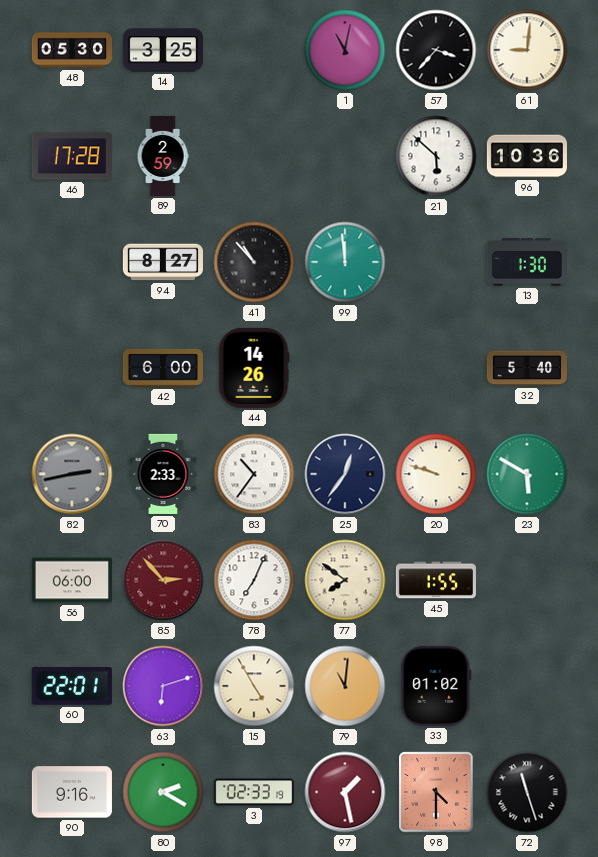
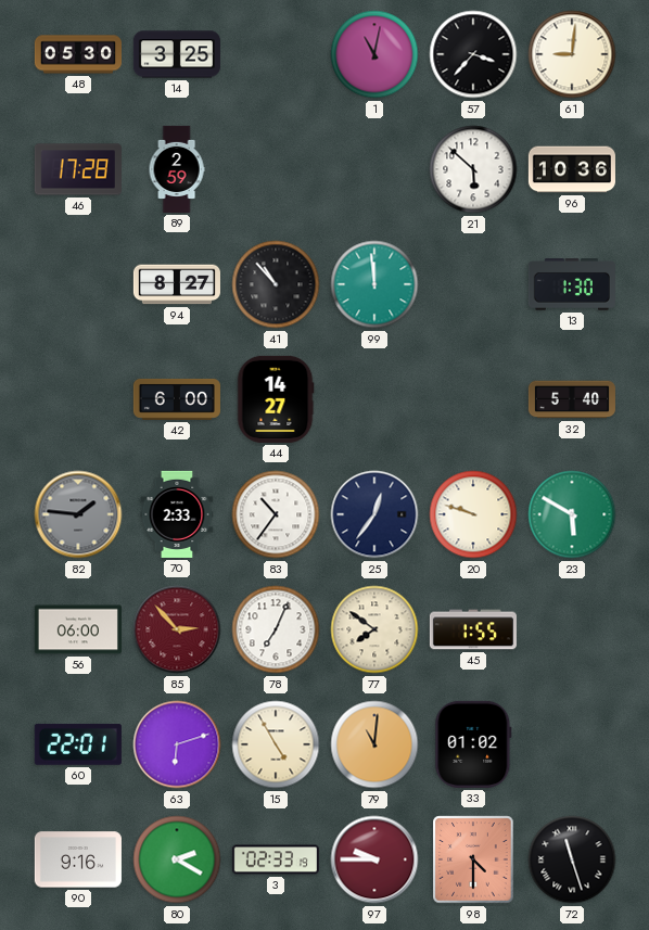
44: 14:26 -> 14:27 (276, 399)
82: 2:43 -> 1:46 (78, 514)
97: 1:28 -> 9:45 (374, 859)
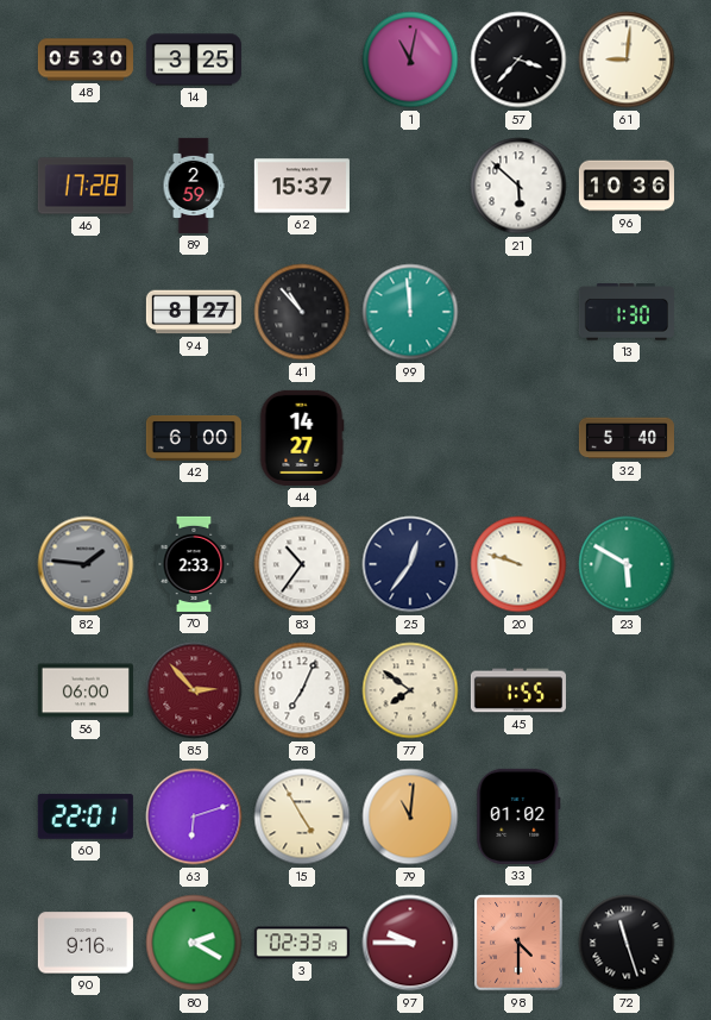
62: none -> 15:37 (302, 186)
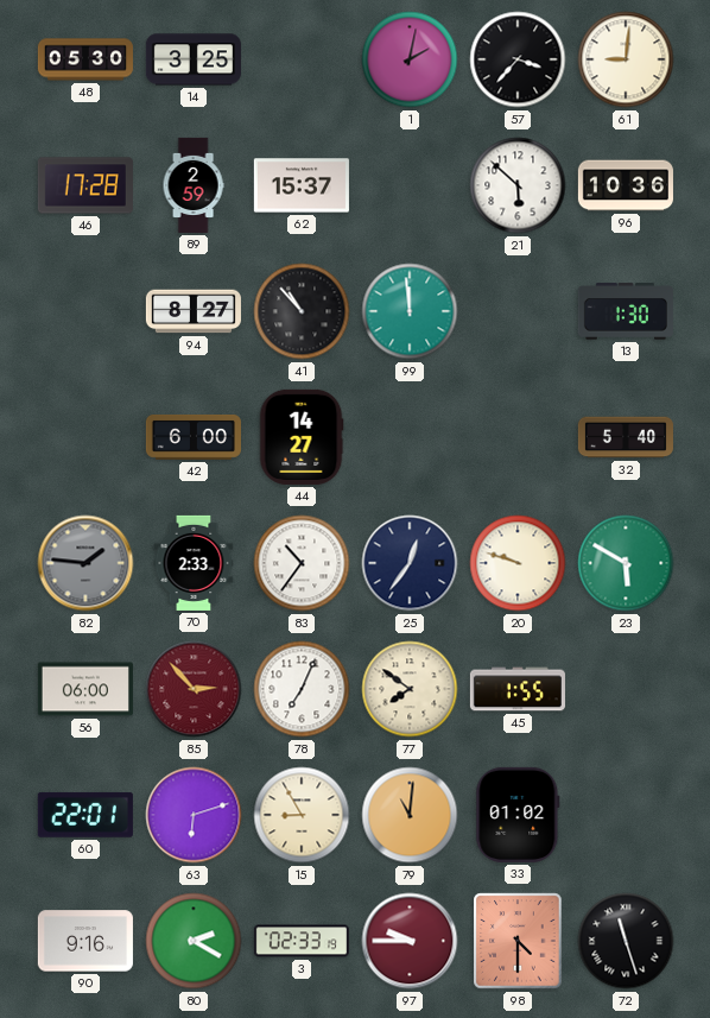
1: 11:02 -> 2:02 (410, 59)
15: 4:55 -> 8:55 (302, 815)
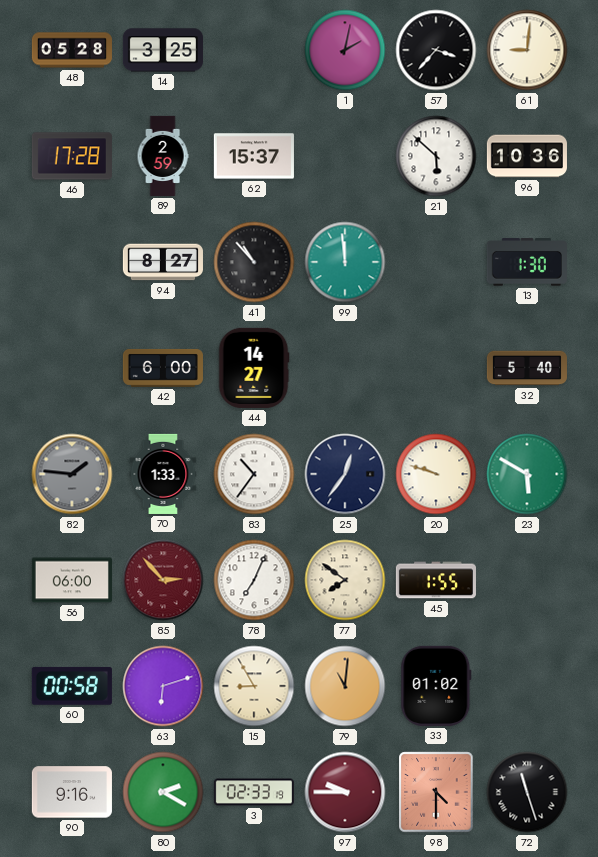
48: 05:30 -> 05:28 (72, 50)
70: 2:33 -> 1:33 (163, 474)
60: 22:01 -> 00:58 (72, 686)
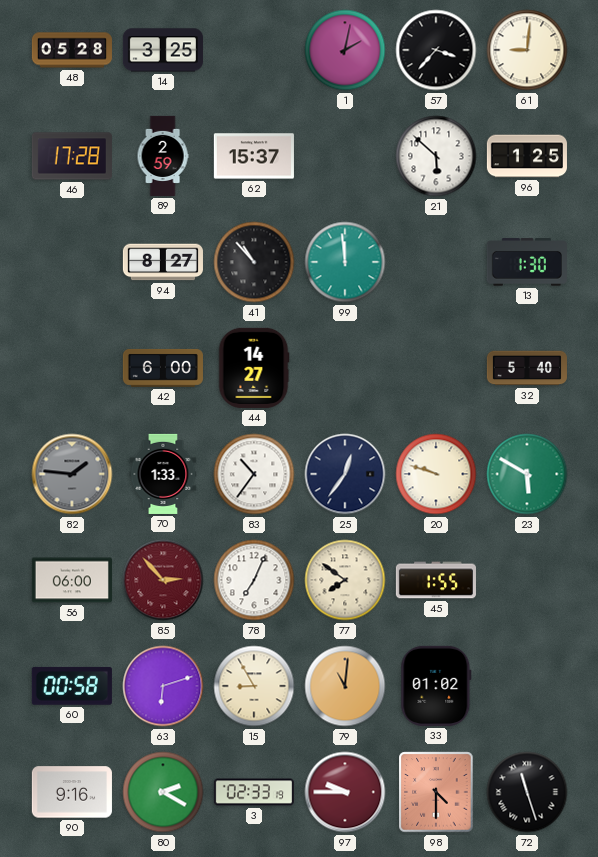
96: 10:36 -> 1:25 (527, 156)
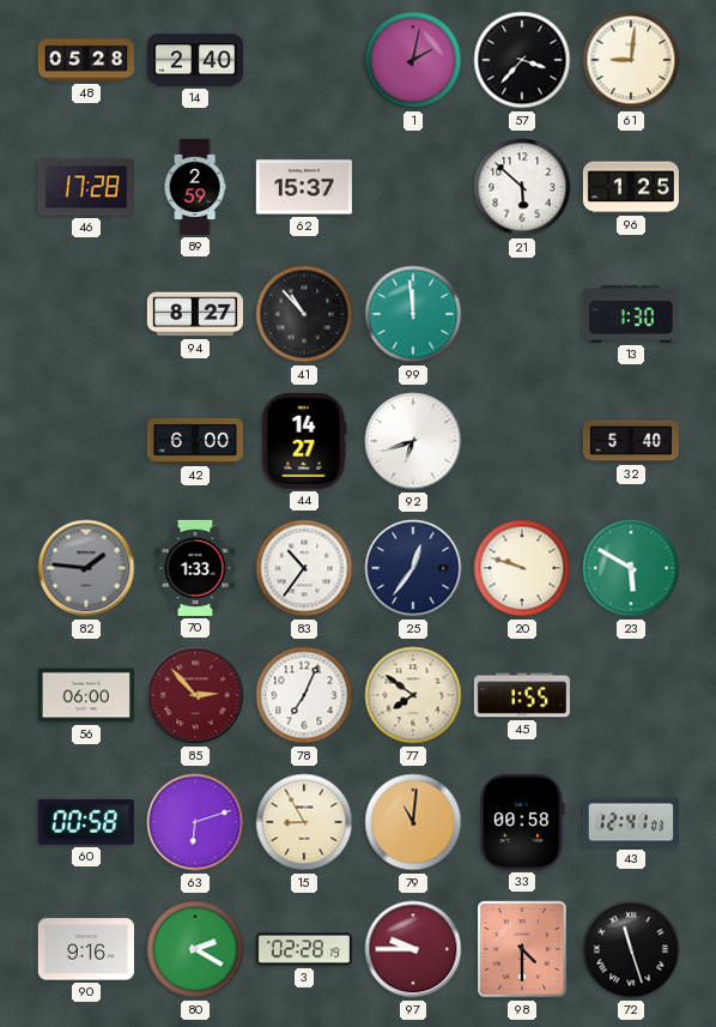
14: 3:25 -> 2:40 (195, 60)
92: none -> 6:42 (413, 441)
33: 01:02 -> 00:58 (522, 822)
43: none -> 12:41 (631, 822)
3: 02:33 -> 02:28 (304, 949)
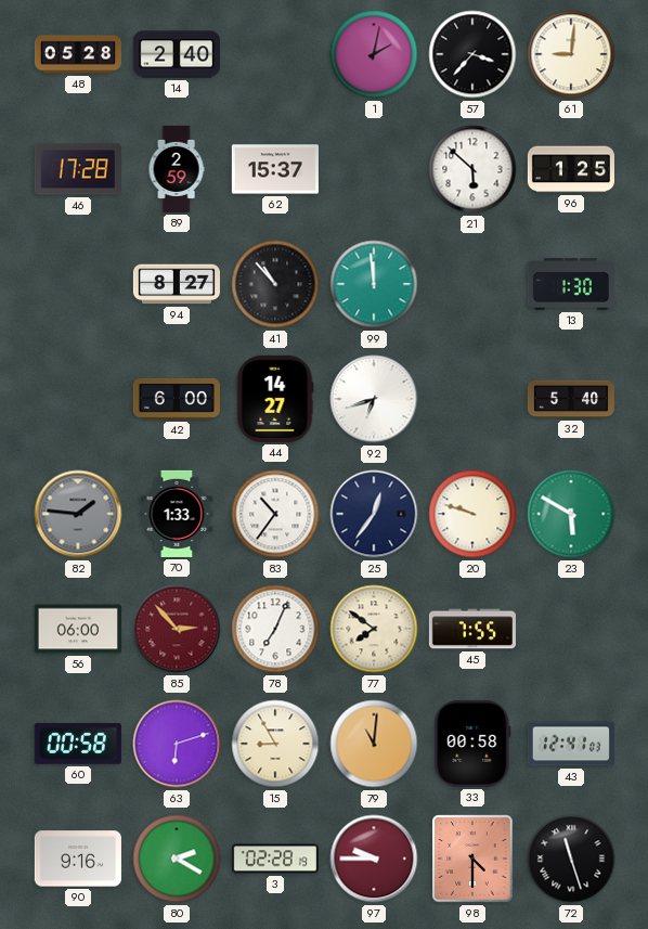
45: 1:55 -> 7:55 (472, 629)
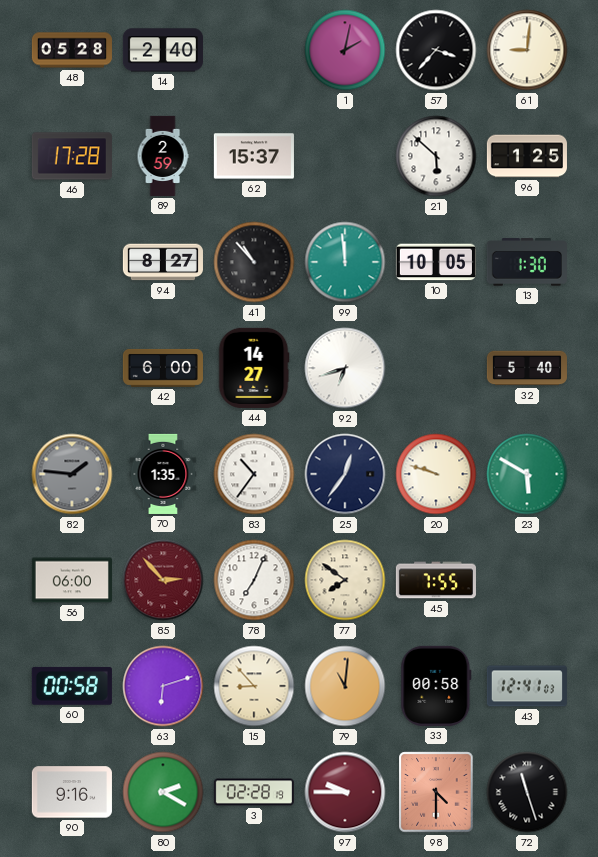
10: none -> 10:05 (436, 262)
70: 1:33 -> 1:35 (163, 474)
15: 8:55 -> 8:53 (254, 686)
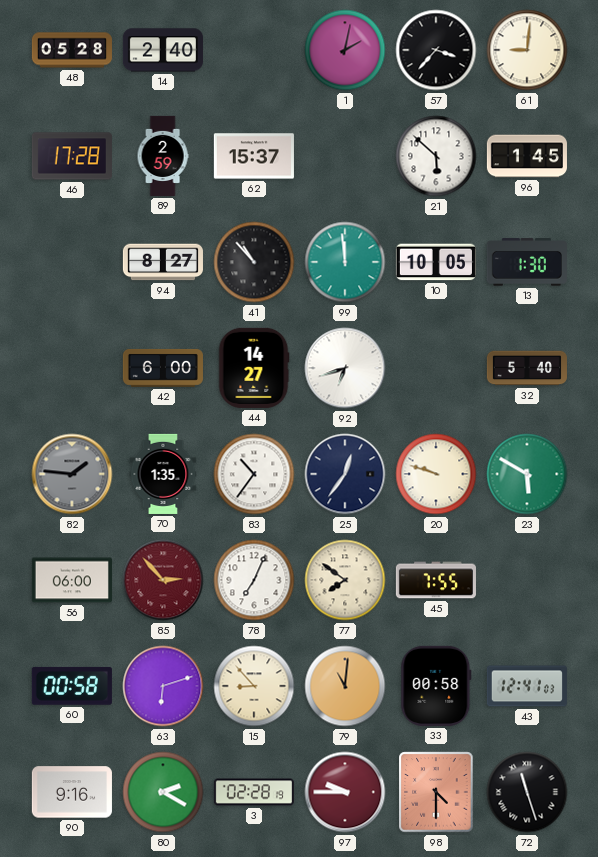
96: 1:25 -> 1:45 (527, 156)
